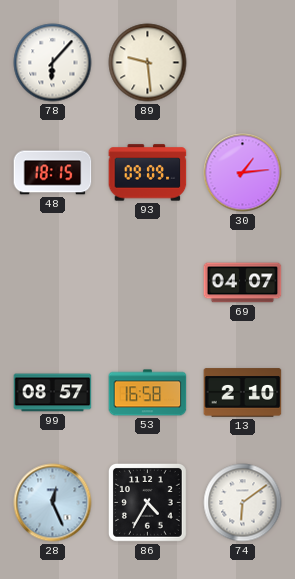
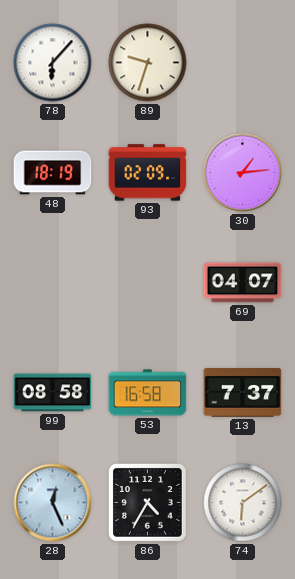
89: 9:29 -> 9:33 (148, 63)
48: 18:15 -> 18:19 (53, 173)
93: 09:09 -> 02:09 (148, 173)
99: 08:57 -> 08:58 (53, 393)
13: 2:10 -> 7:37 (243, 393)
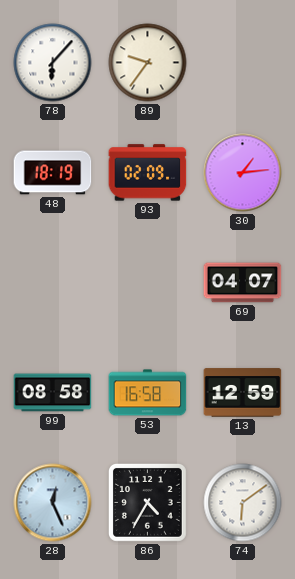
89: 9:33 -> 9:36 (148, 63)
13: 7:37 -> 12:59 (243, 393)
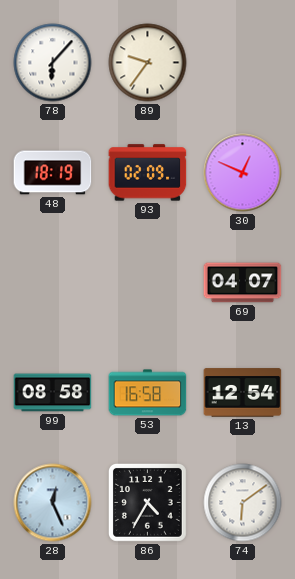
30: 1:14 -> 12:49 (243, 173)
13: 12:59 -> 12:54 (243, 393)
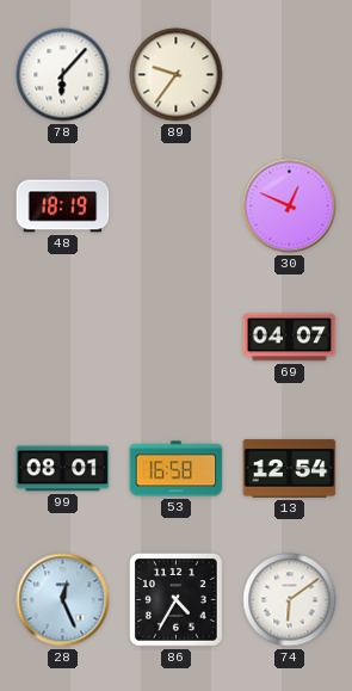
93: 02:09 -> none (148, 173)
99: 08:58 -> 08:01 (63, 469)
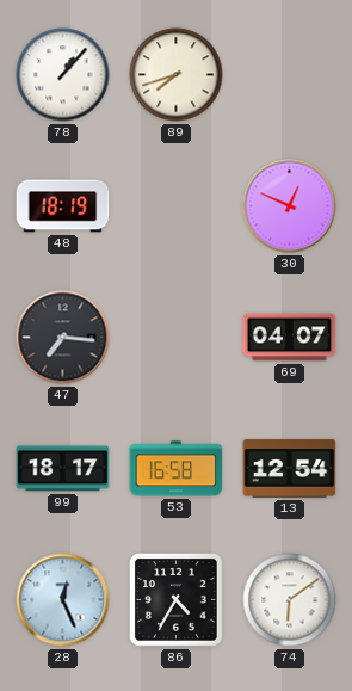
78: 6:07 -> 1:07 (63, 75)
89: 9:36 -> 7:42 (177, 75)
47: none -> 7:16 (63, 338)
99: 08:01 -> 18:17 (63, 469)
